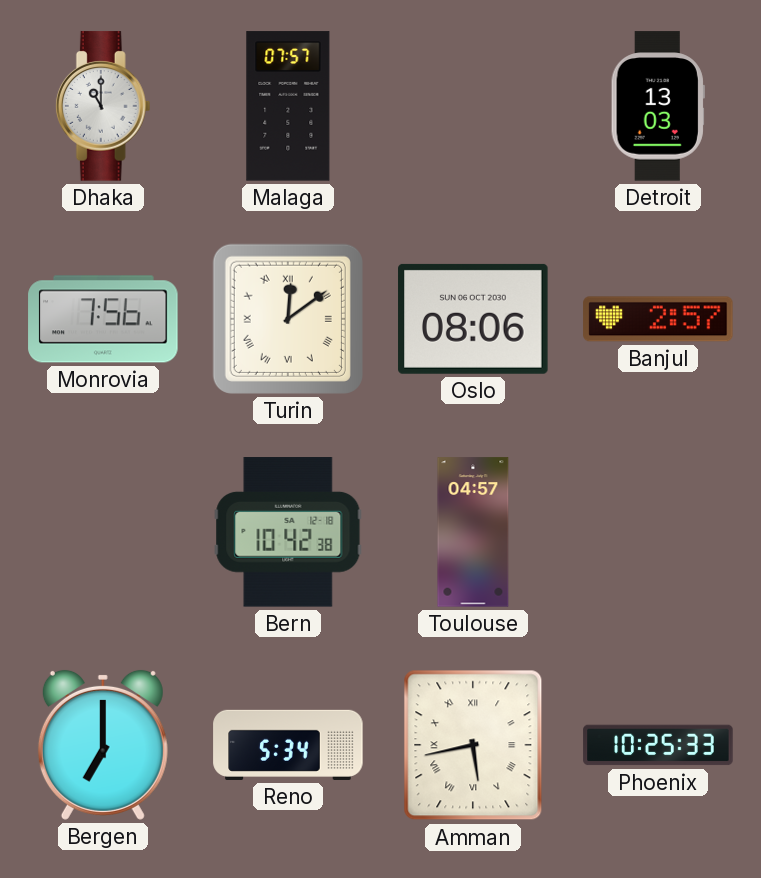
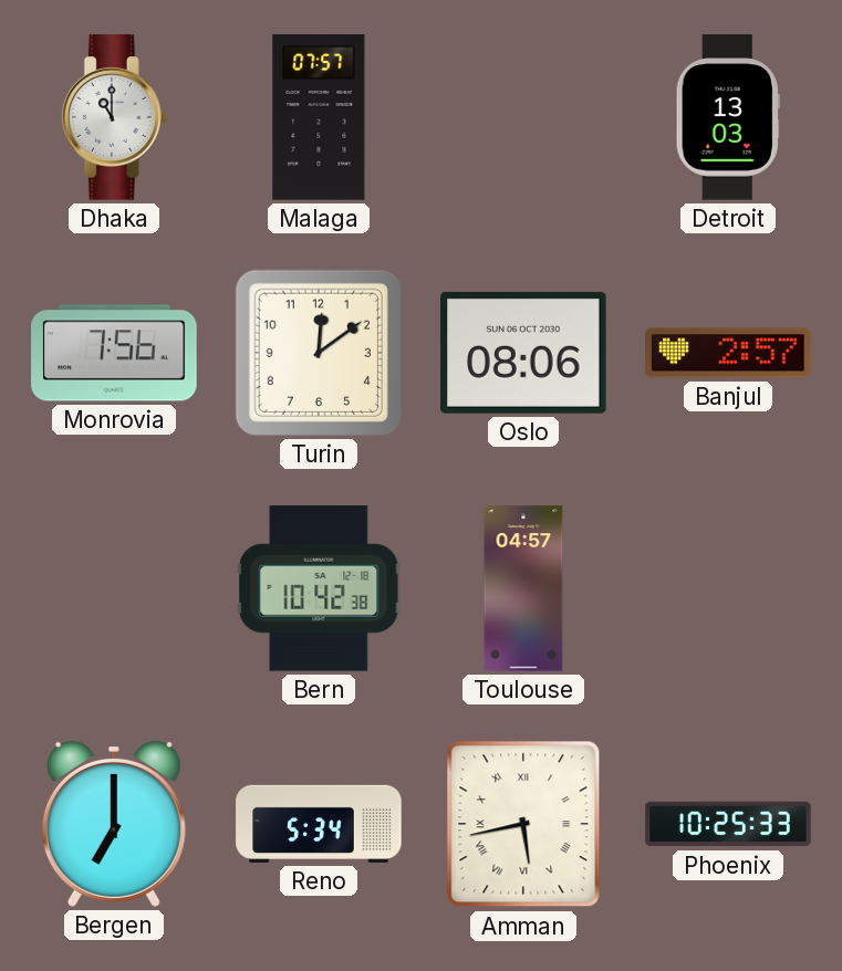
Turin numerals: Roman -> Arabic (319, 353)
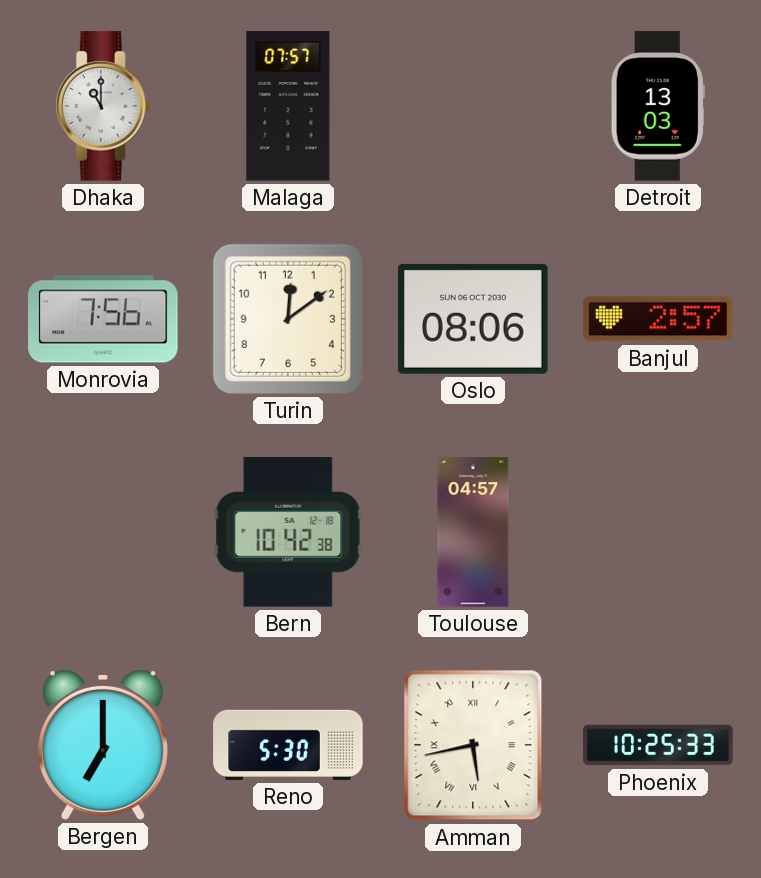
Reno: 5:34 -> 5:30 (288, 745)
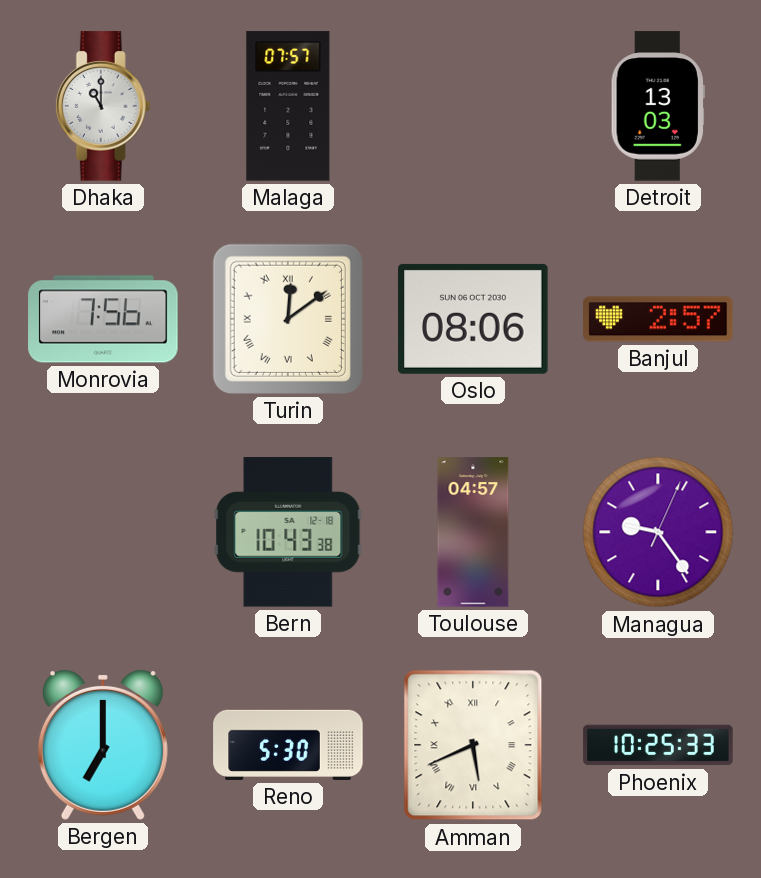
Turin numerals: Arabic -> Roman (288, 319)
Bern: 10:42 -> 10:43 (288, 532)
Managua: none -> 9:24 (658, 532)
Amman: 5:43 -> 5:41 (473, 745)
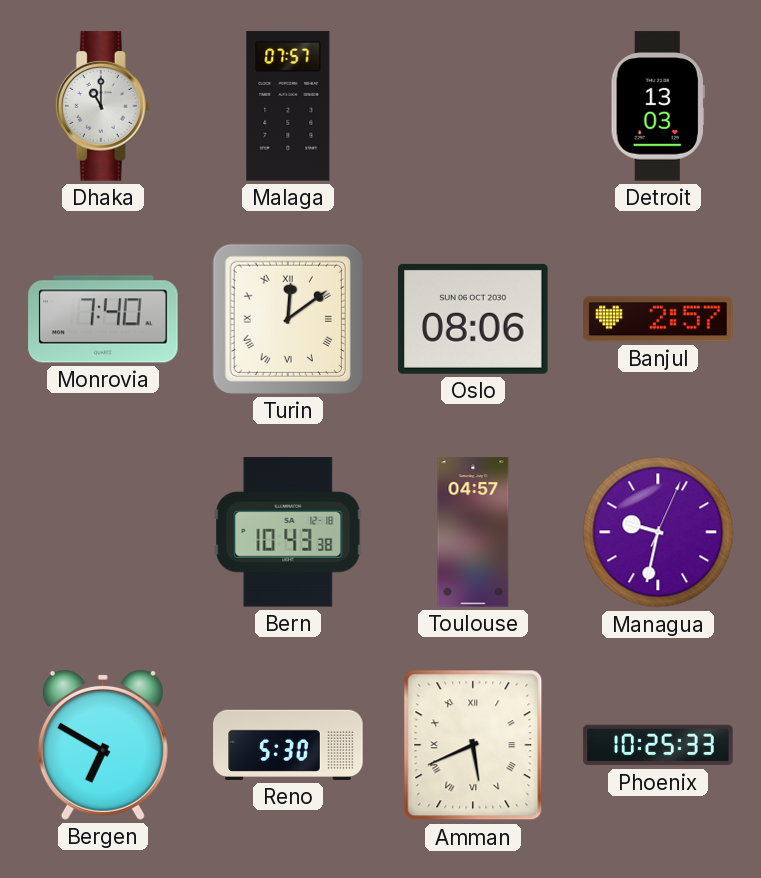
Monrovia: 7:56 -> 7:40 (103, 319)
Managua: 9:24 -> 9:32 (658, 532)
Bergen: 7:00 -> 6:50 (103, 745)
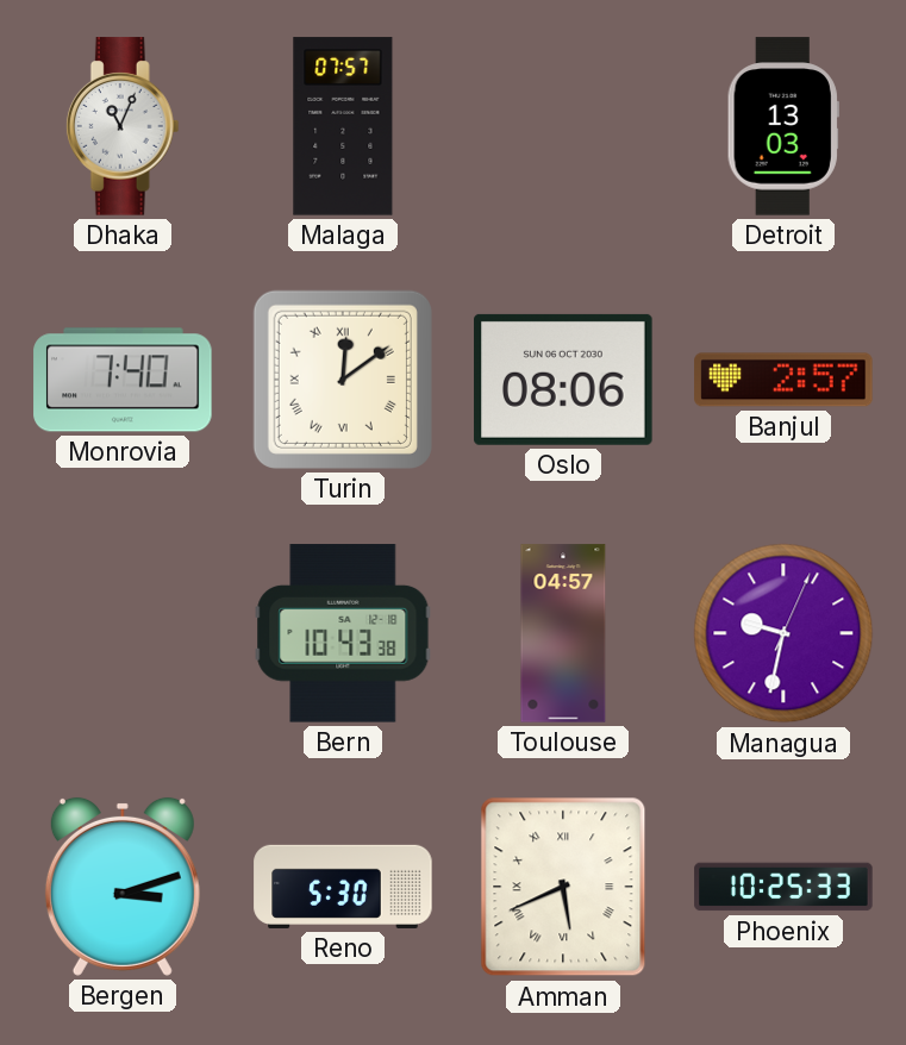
Dhaka: 11:00 -> 11:04 (123, 126)
Bergen: 6:50 -> 3:12 (123, 887)
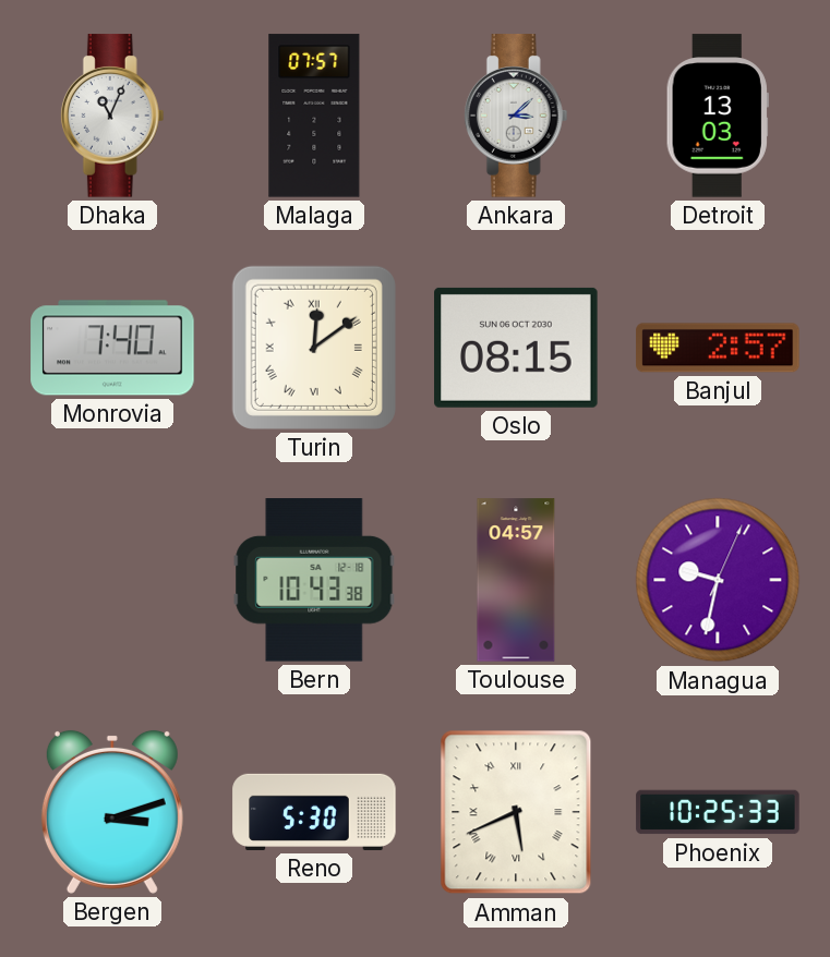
Ankara: none -> 3:08 (516, 116)
Oslo: 08:06 -> 08:15 (516, 348)
